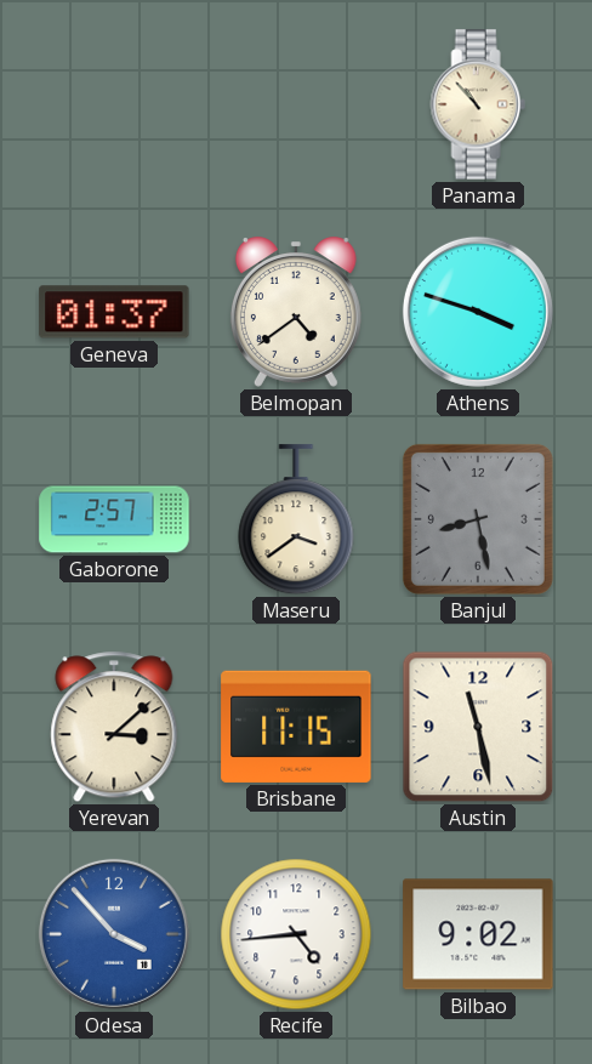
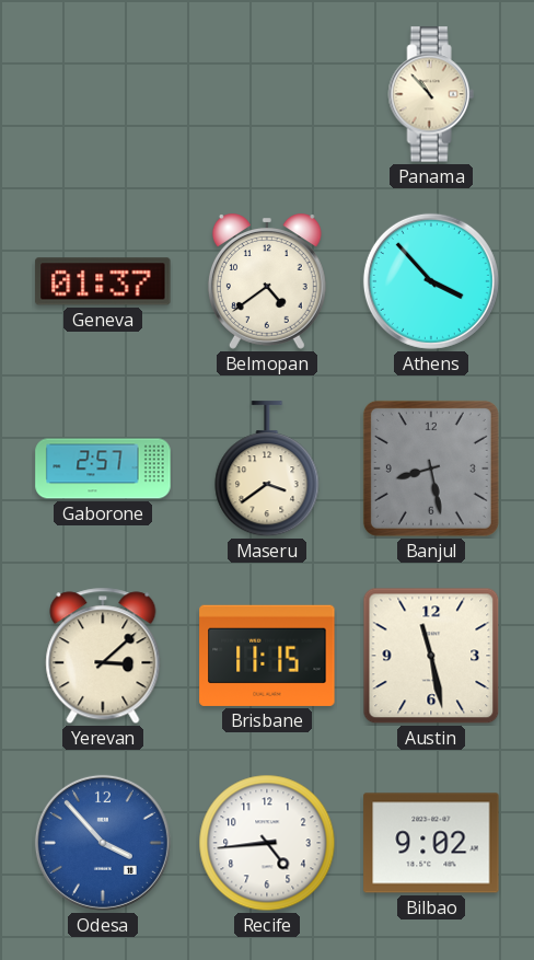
Athens: 3:48 -> 3:53 (431, 281)
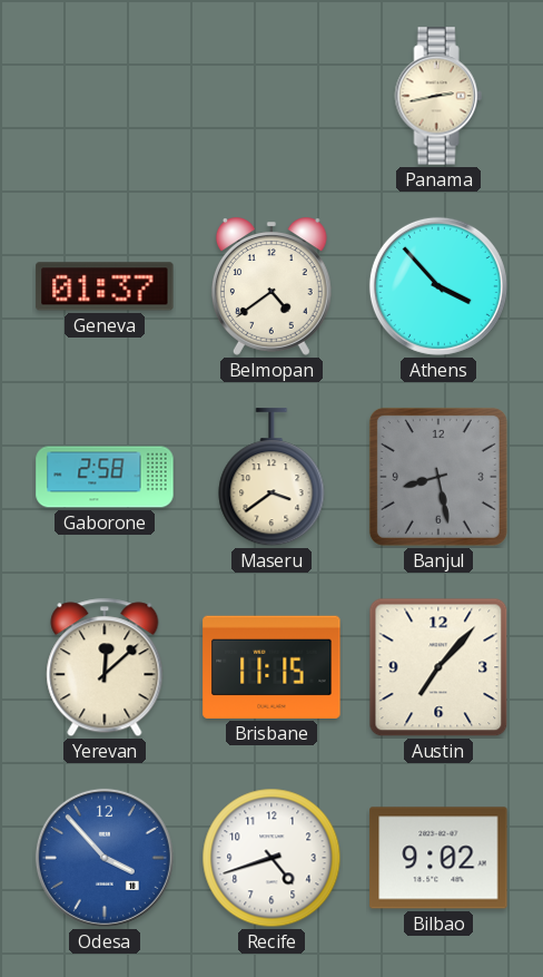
Panama: 10:53 -> 2:43 (438, 96)
Gaborone: 2:57 -> 2:58 (105, 477)
Yerevan: 3:08 -> 12:08 (105, 667)
Austin: 11:28 -> 7:07 (438, 667)
Recife: 4:44 -> 4:42 (271, 858)
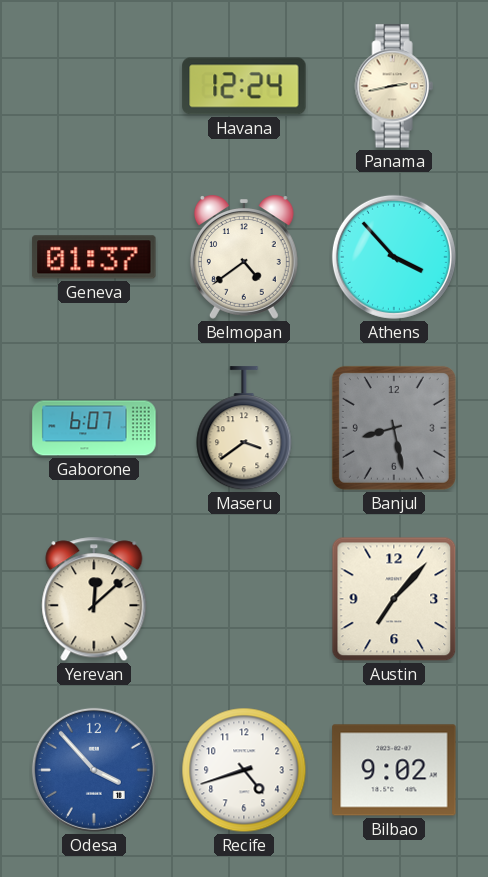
Havana: none -> 12:24 (244, 86)
Gaborone: 2:58 -> 6:07 (94, 428)
Brisbane: 11:15 -> none (271, 667)
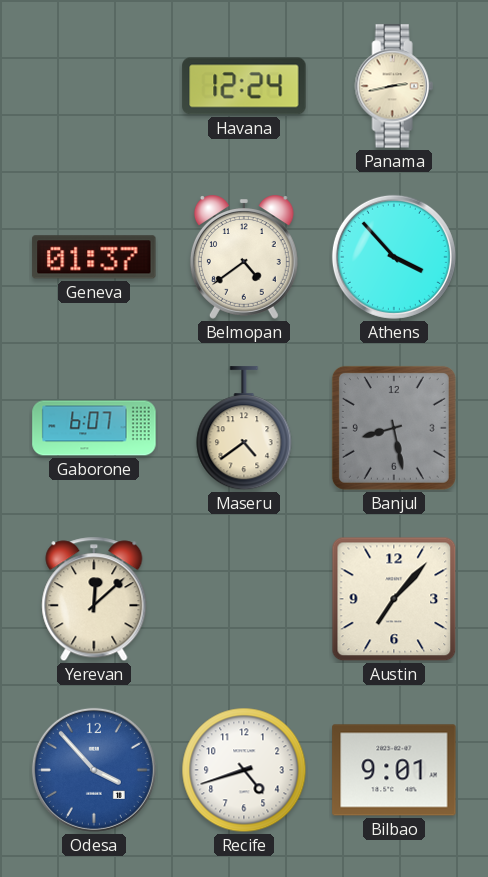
Maseru: 3:39 -> 4:39 (244, 429)
Bilbao: 9:02 -> 9:01 (394, 770)
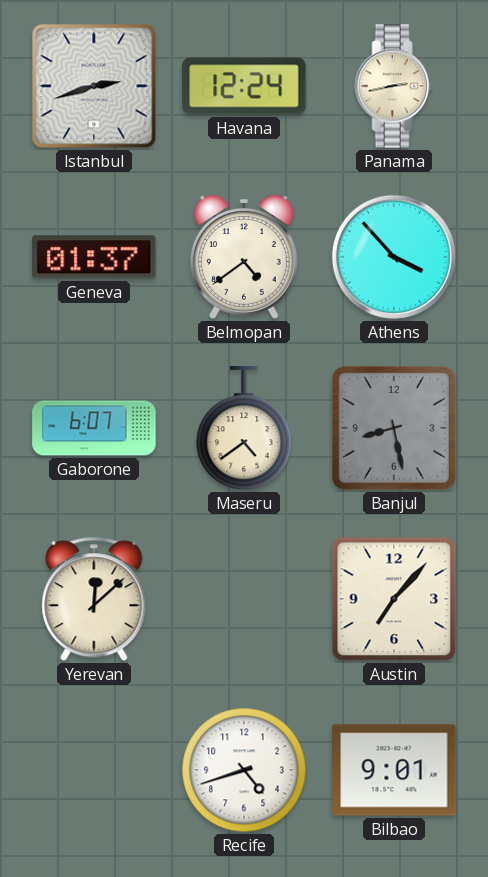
Istanbul: none -> 2:42 (94, 86)
Odesa: 3:53 -> none (94, 770)
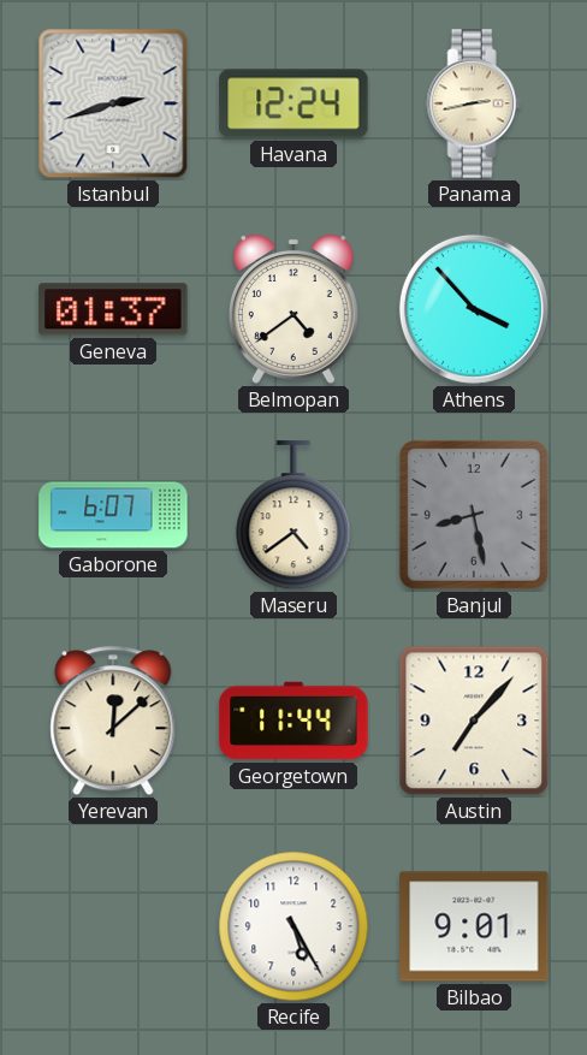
Georgetown: none -> 11:44 (293, 721)
Recife: 4:42 -> 5:25 (293, 926)
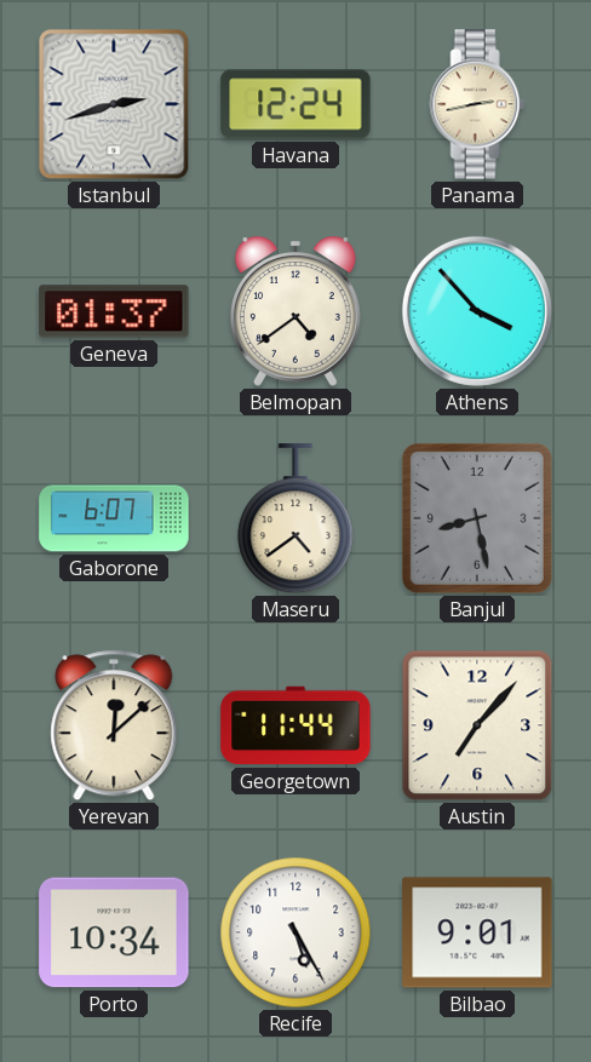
Porto: none -> 10:34 (114, 932)
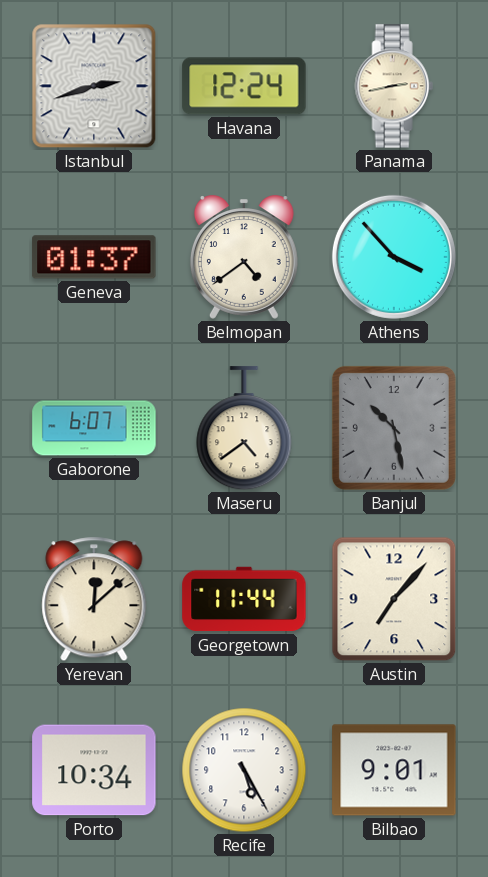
Banjul: 8:28 -> 10:28 (394, 428)
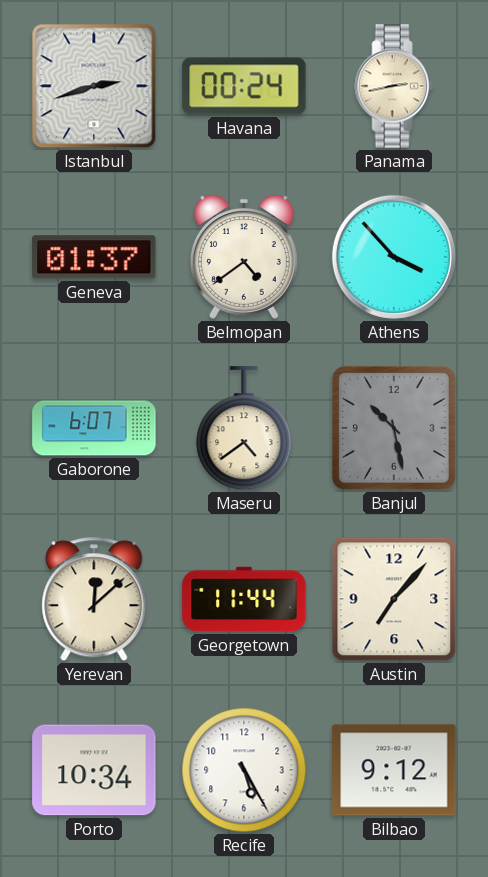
Havana: 12:24 -> 00:24 (244, 86)
Bilbao: 9:01 -> 9:12 (394, 770)
